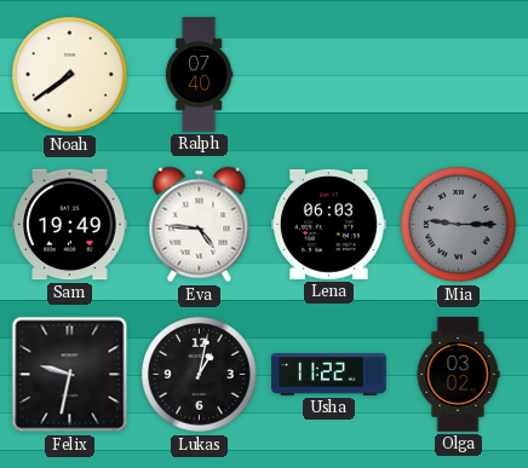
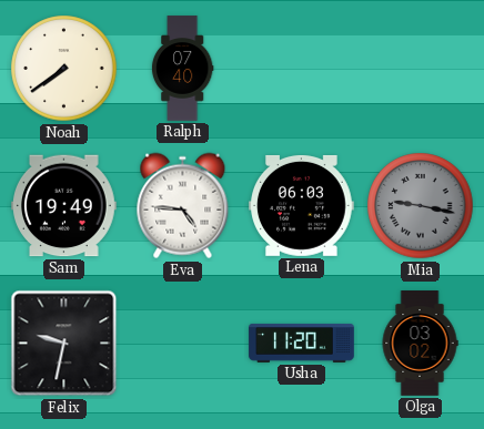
Mia: 9:15 -> 9:17 (421, 206)
Lukas: 1:02 -> none (200, 375)
Usha: 11:22 -> 11:20 (302, 344)
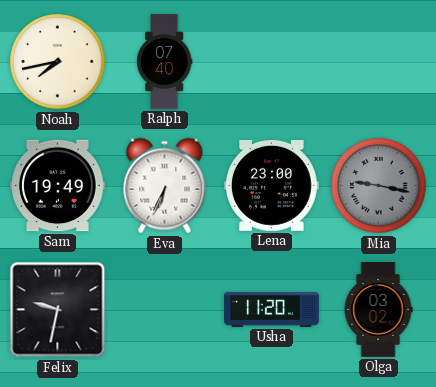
Noah: 7:39 -> 7:43 (58, 62)
Eva: 4:46 -> 6:34 (165, 186)
Lena: 06:03 -> 23:00 (272, 185)
